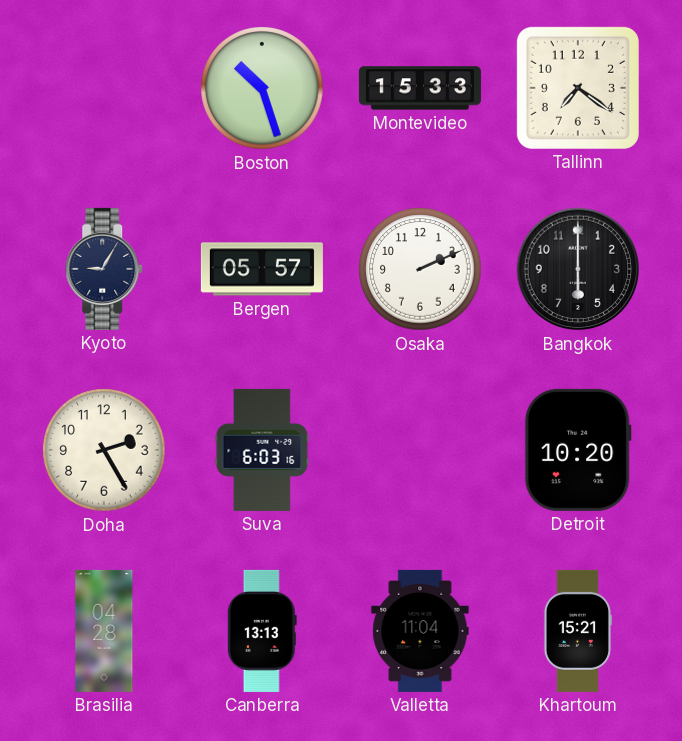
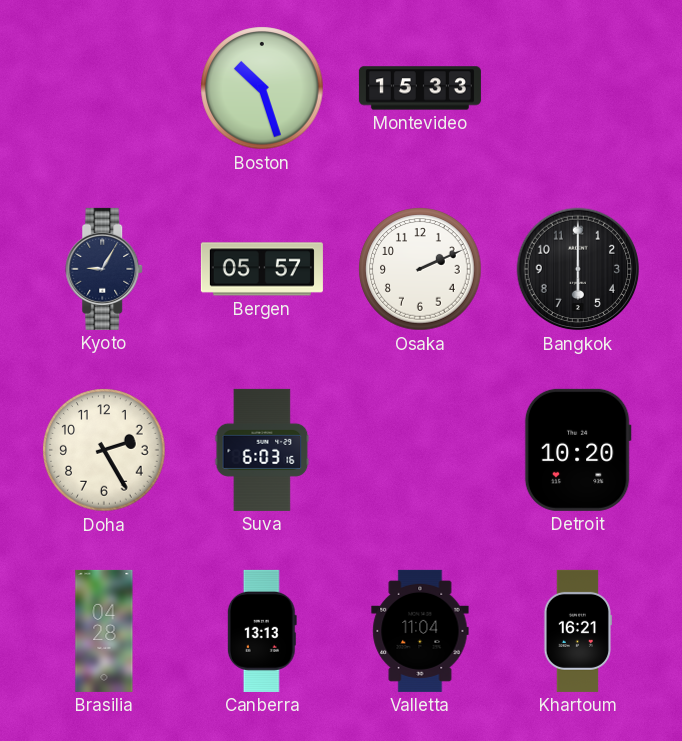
Tallinn: 7:21 -> none (578, 88)
Khartoum: 15:21 -> 16:21 (577, 631)
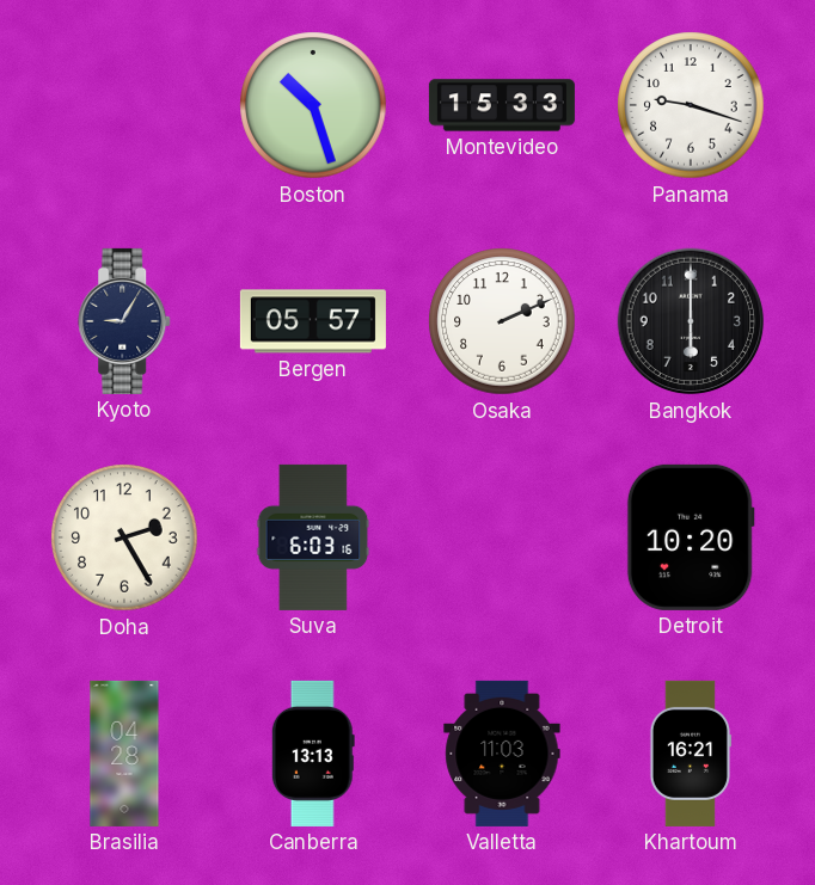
Panama: none -> 9:18 (691, 105)
Valletta: 11:04 -> 11:03 (502, 754)
